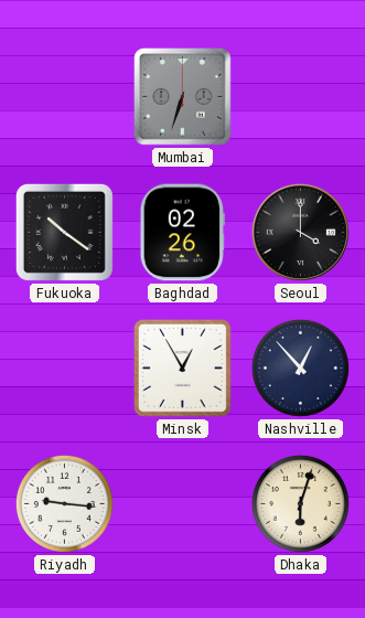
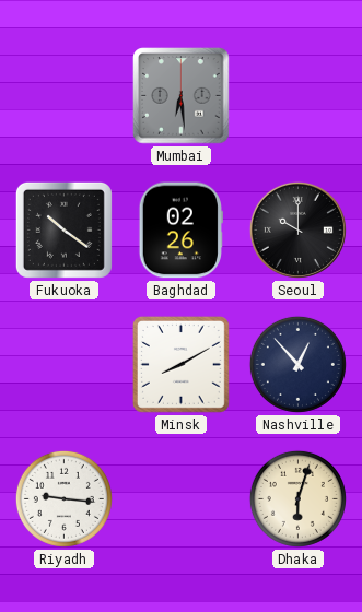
Mumbai: 6:33 -> 6:29 (182, 96)
Seoul: 4:00 -> 10:00 (297, 229)
Minsk: 12:55 -> 8:10 (180, 364)
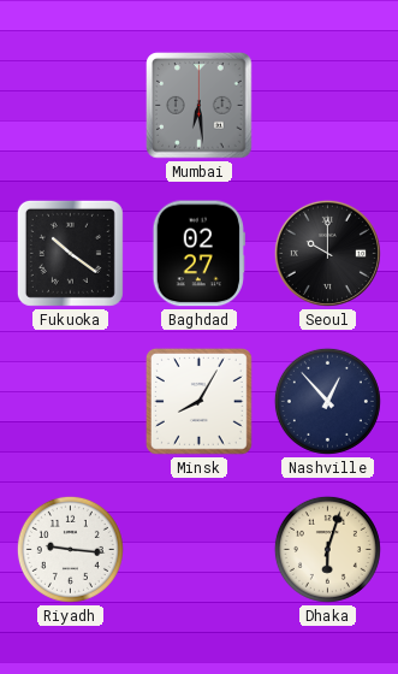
Baghdad: 02:26 -> 02:27 (198, 254)
Minsk: 8:10 -> 8:05 (198, 401)
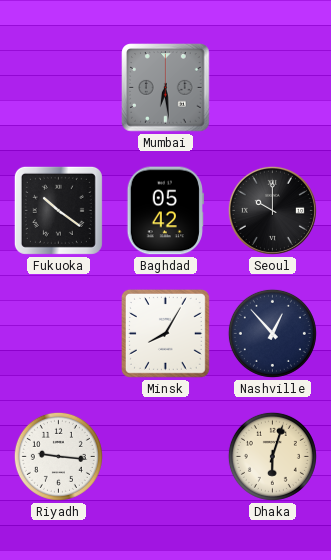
Baghdad: 02:27 -> 05:42 (165, 211)
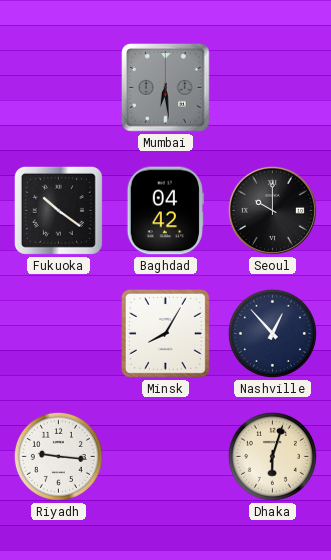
Baghdad: 05:42 -> 04:42 (165, 211)
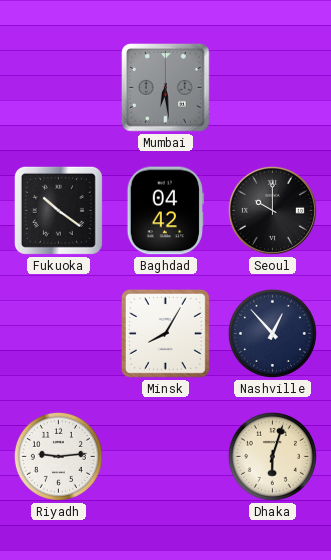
Riyadh: 9:16 -> 9:14 (58, 456)
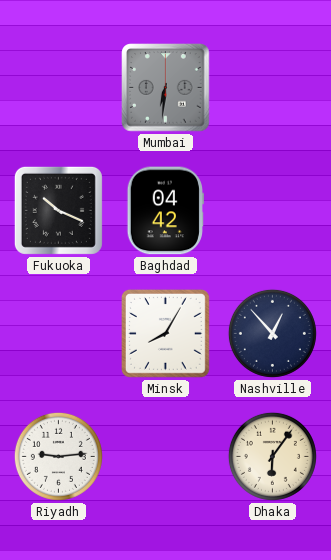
Mumbai: 6:29 -> 6:31 (166, 88)
Fukuoka: 10:21 -> 10:19 (58, 210)
Seoul: 10:00 -> none (272, 210)
Dhaka: 6:03 -> 6:06 (272, 456)
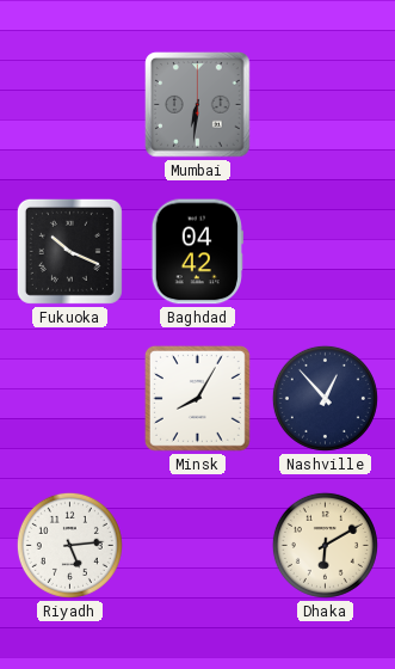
Riyadh: 9:14 -> 5:14 (69, 545)
Dhaka: 6:06 -> 6:10 (325, 545)
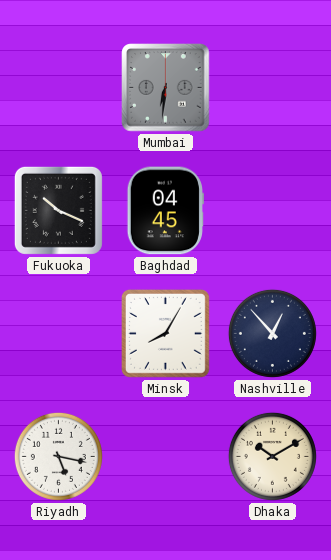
Baghdad: 04:42 -> 04:45 (165, 211)
Riyadh: 5:14 -> 5:17 (58, 456)
Dhaka: 6:10 -> 10:10 (272, 456)
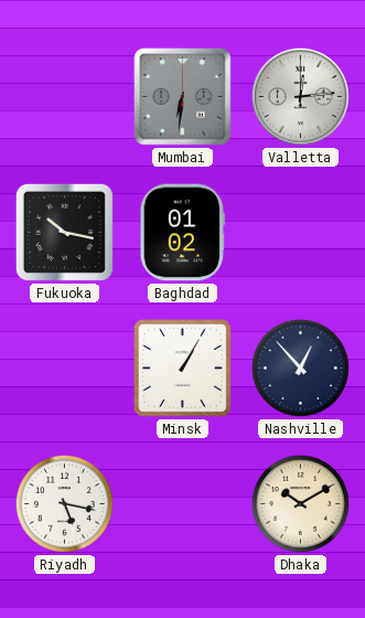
Valletta: none -> 12:14 (300, 96)
Fukuoka: 10:19 -> 10:17 (64, 232)
Baghdad: 04:45 -> 01:02 (182, 233)
Minsk: 8:05 -> 1:05 (182, 367)
